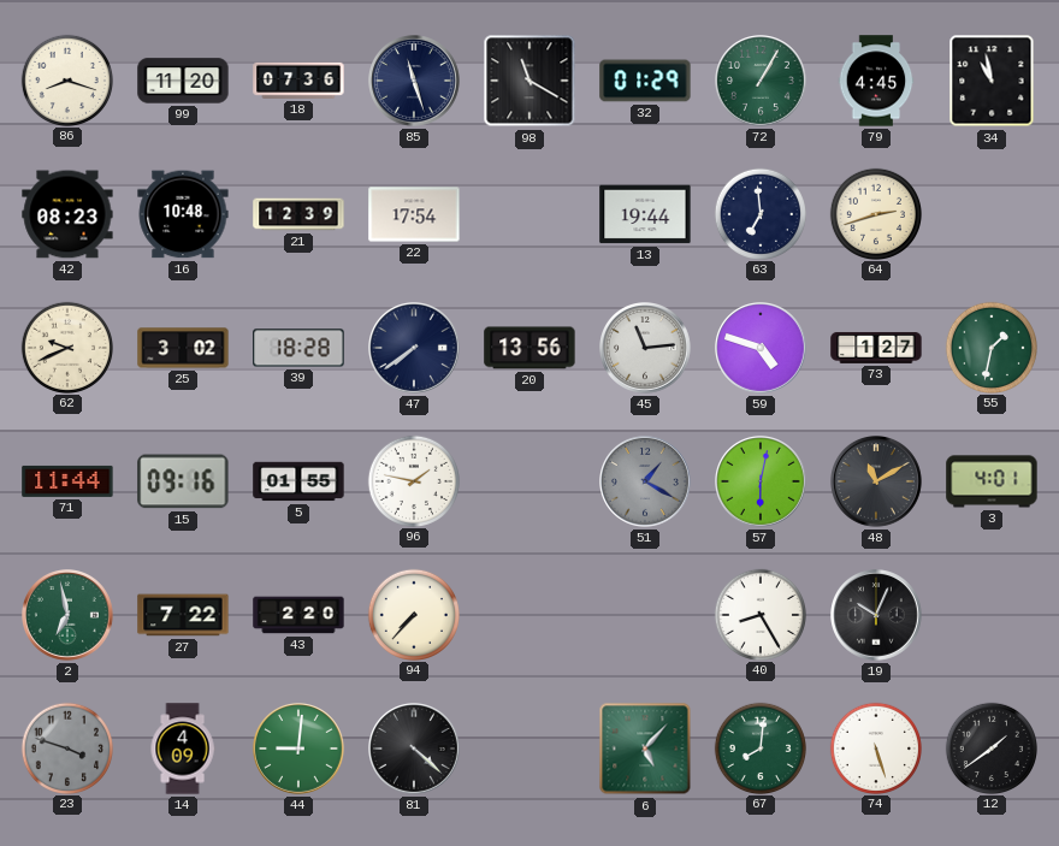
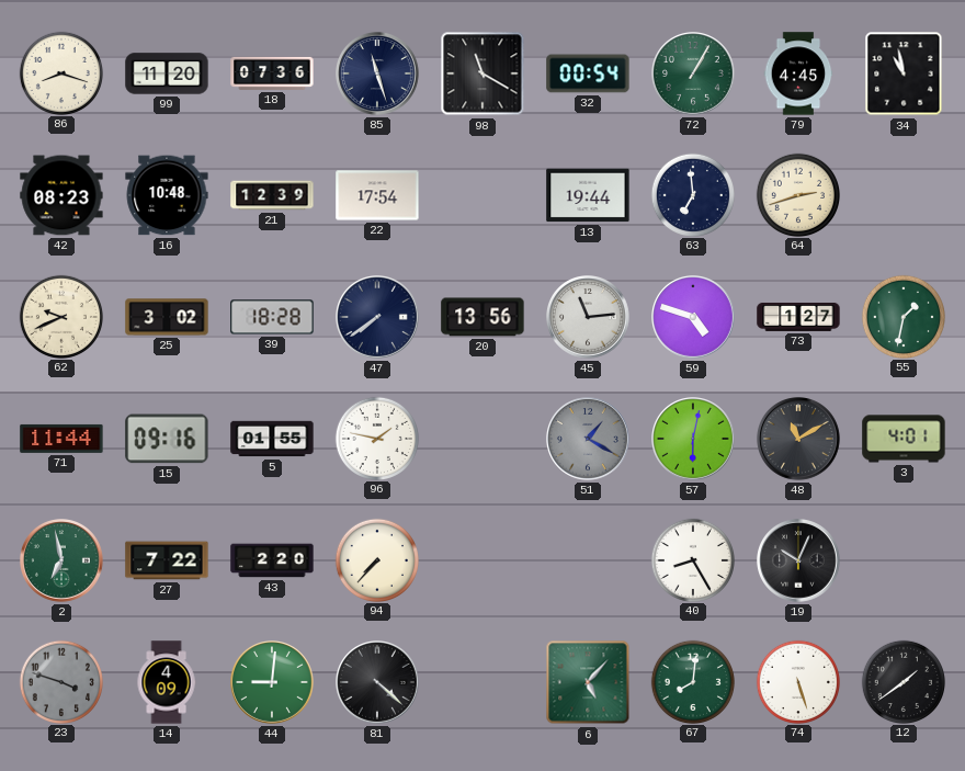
32: 01:29 -> 00:54 (588, 73)
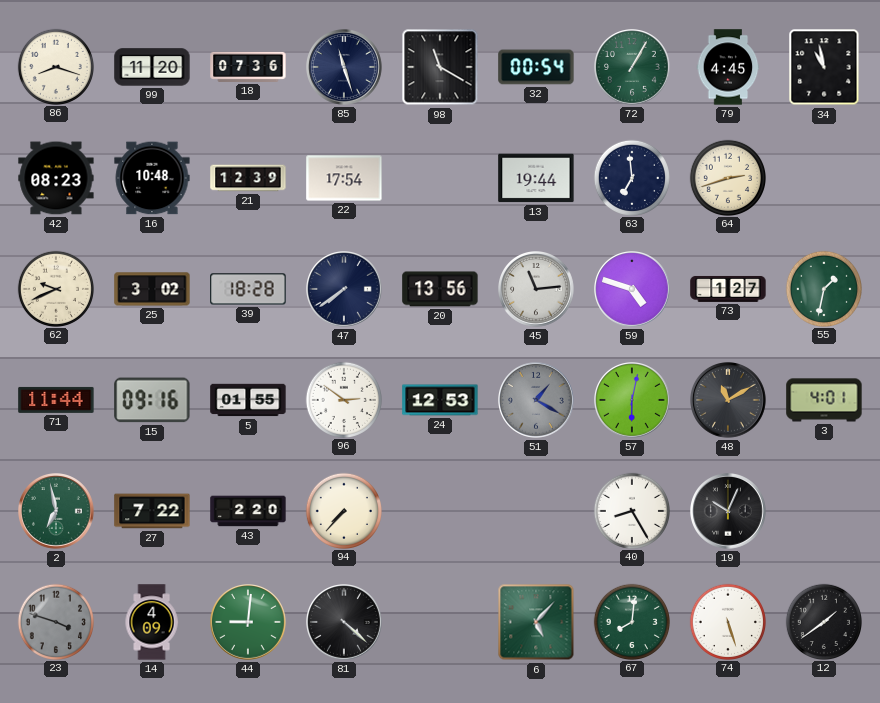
96: 1:47 -> 2:51 (343, 399)
24: none -> 12:53 (440, 400)
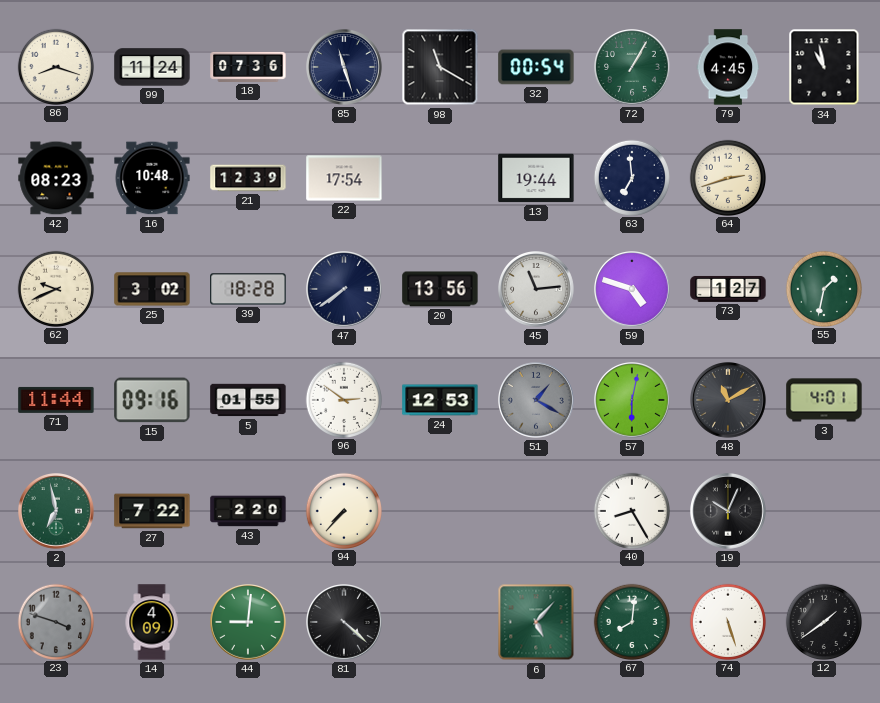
99: 11:20 -> 11:24 (152, 67)
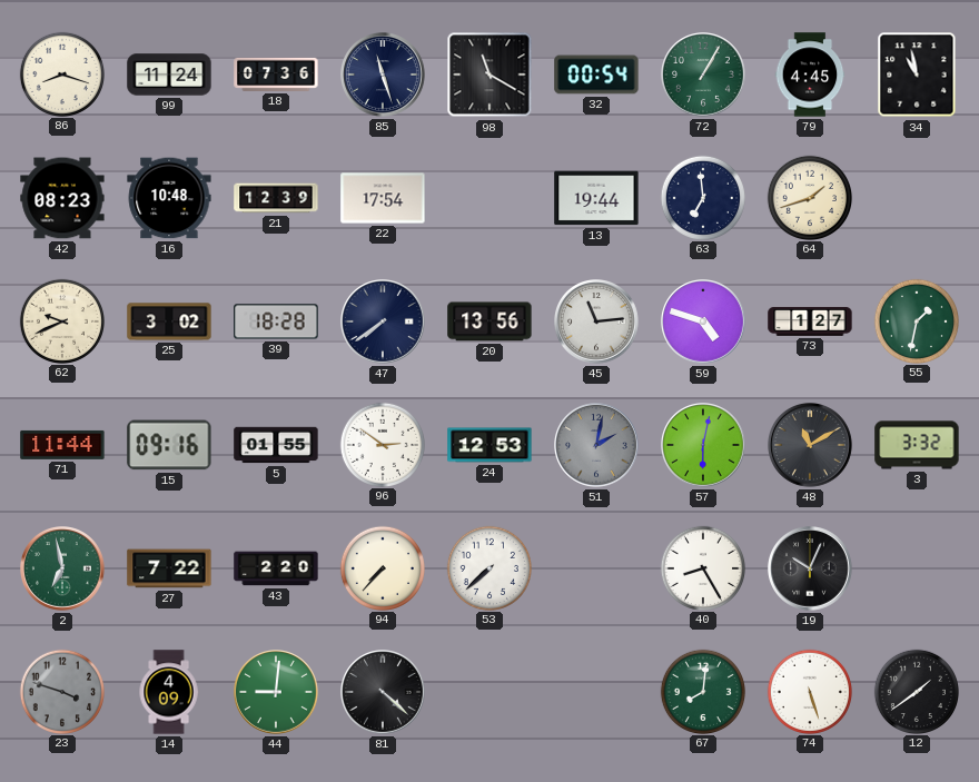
64: 2:42 -> 1:42 (809, 197)
51: 1:20 -> 2:02 (597, 446)
3: 4:01 -> 3:32 (917, 445)
53: none -> 7:38 (488, 567)
6: 5:07 -> none (536, 622)
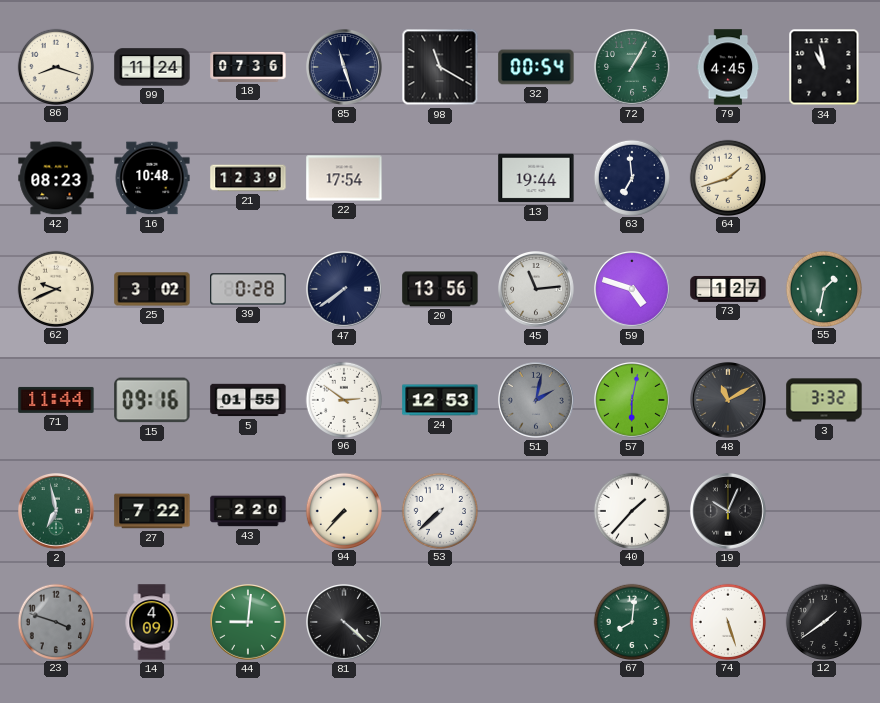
39: 18:28 -> 0:28 (248, 289)
40: 8:25 -> 1:37 (631, 510)
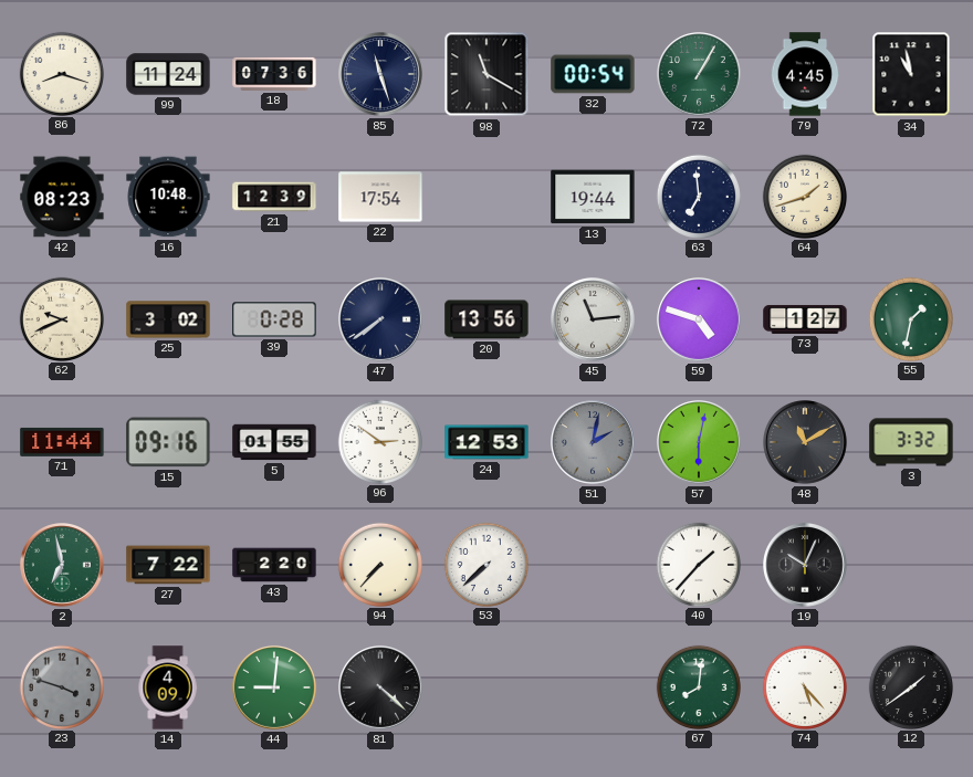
74: 5:27 -> 5:23 (804, 686)
